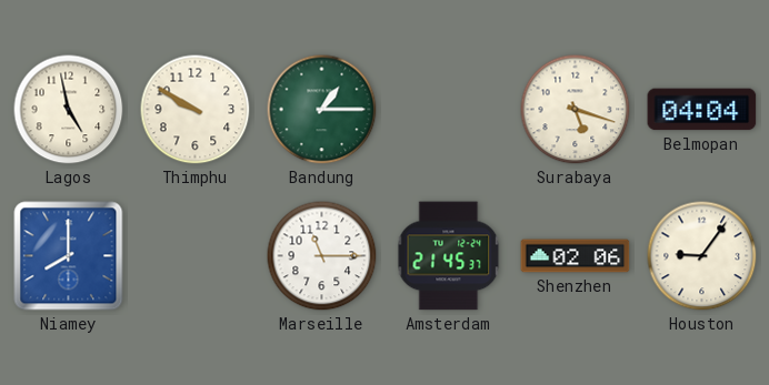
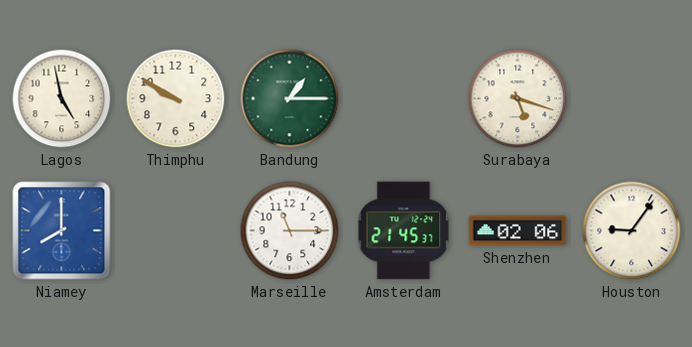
Belmopan: 04:04 -> none (702, 110)
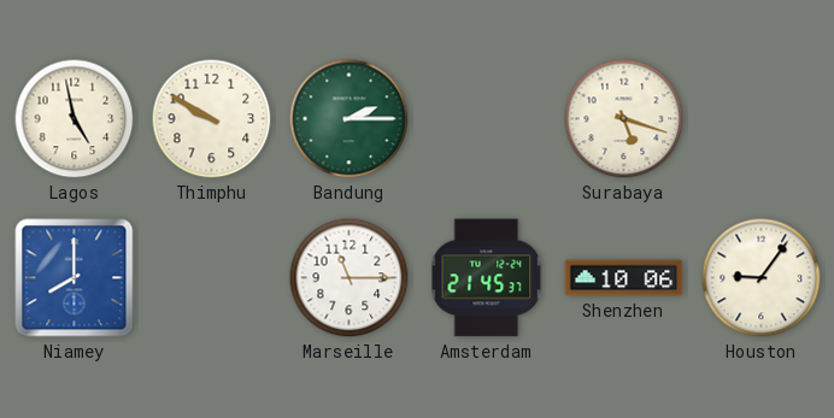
Bandung: 1:15 -> 2:15 (350, 119)
Shenzhen: 02:06 -> 10:06 (624, 278)
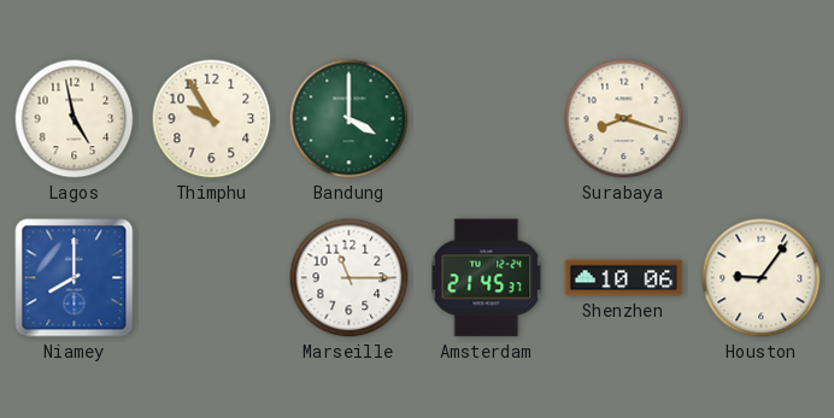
Thimphu: 9:50 -> 9:55 (212, 119)
Bandung: 2:15 -> 4:00 (350, 119)
Surabaya: 5:18 -> 8:18 (624, 119)
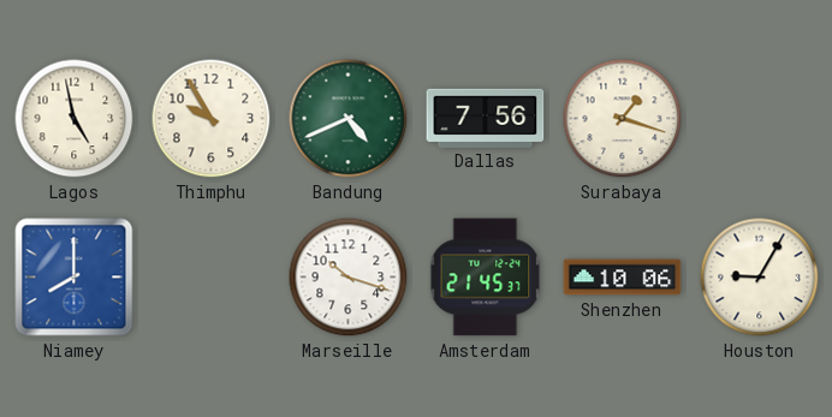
Bandung: 4:00 -> 4:41 (349, 119)
Dallas: none -> 7:56 (486, 118)
Surabaya: 8:18 -> 1:18 (623, 119)
Marseille: 11:15 -> 10:18 (349, 278)
Houston: 9:06 -> 9:05 (760, 278)
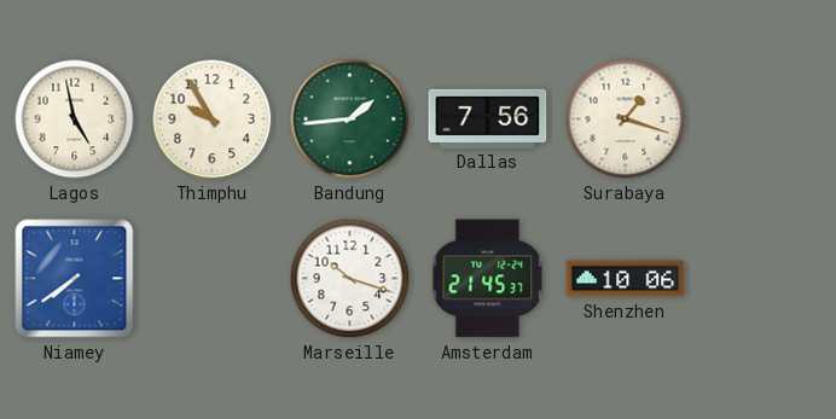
Bandung: 4:41 -> 1:44 (350, 120)
Niamey: 8:00 -> 7:39 (75, 279)
Houston: 9:05 -> none (760, 278)
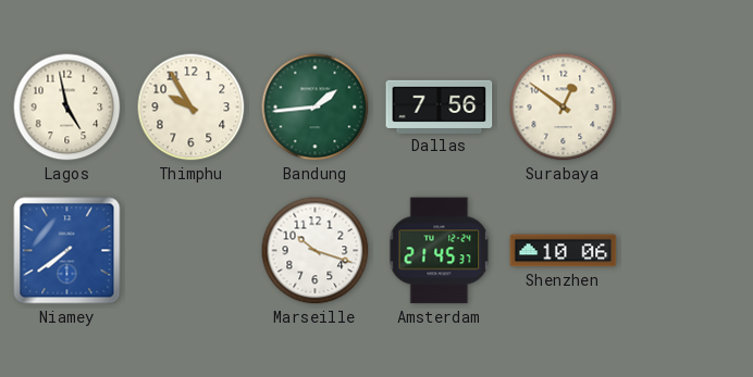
Surabaya: 1:18 -> 12:51 (564, 108)
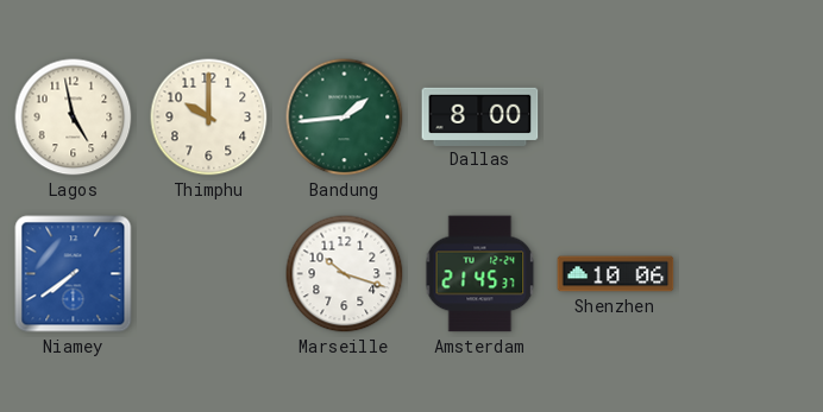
Thimphu: 9:55 -> 10:00 (209, 118)
Dallas: 7:56 -> 8:00 (480, 116)
Surabaya: 12:51 -> none (564, 108)
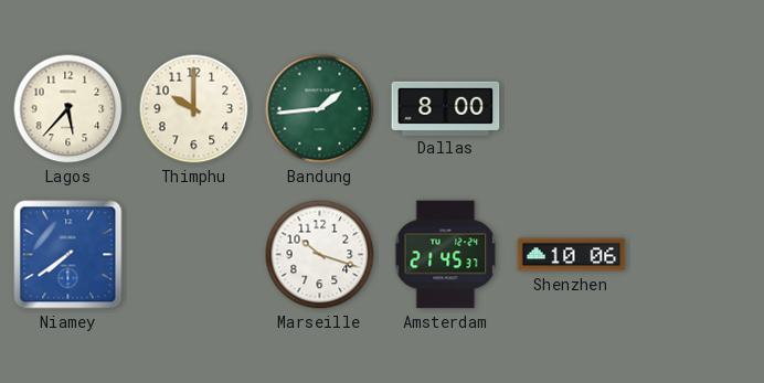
Lagos: 4:58 -> 5:37 (68, 109)
